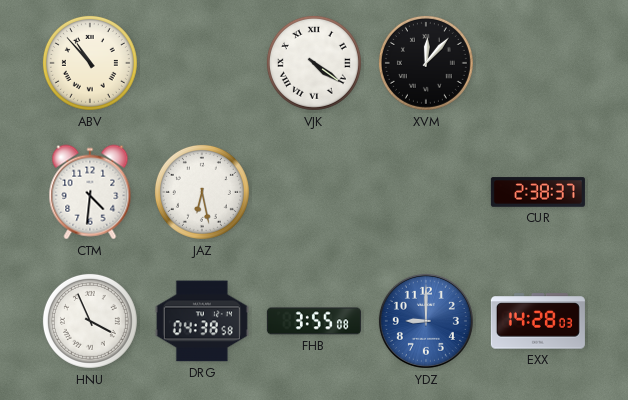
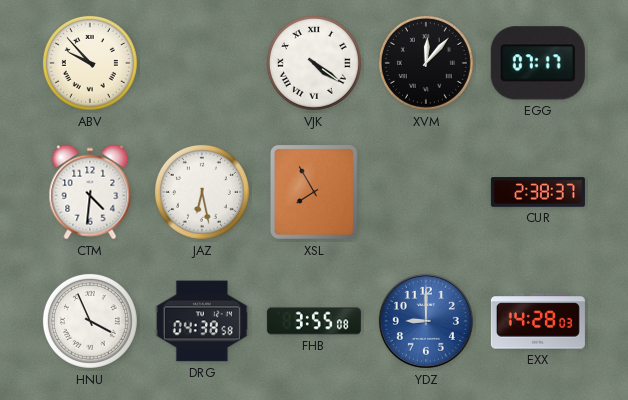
ABV: 10:53 -> 9:53 (90, 63)
EGG: none -> 07:17 (538, 63)
XSL: none -> 7:55 (314, 193)
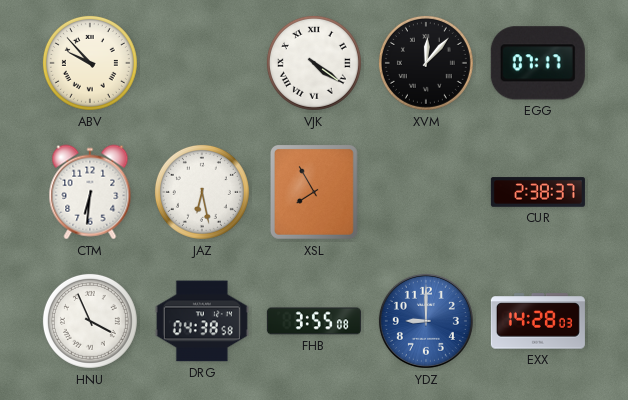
CTM: 4:31 -> 6:31 (90, 192)
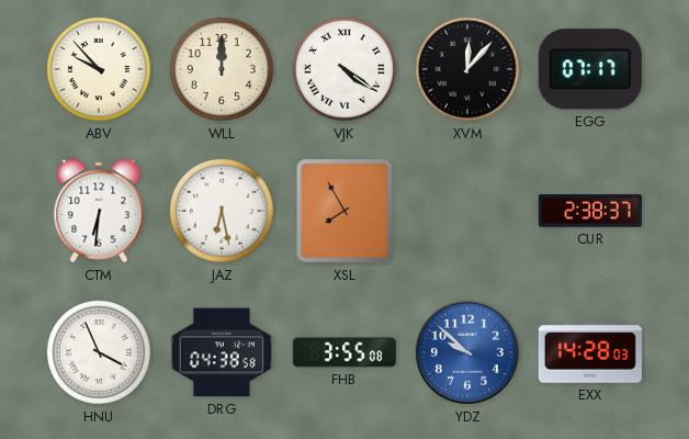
WLL: none -> 12:00 (222, 69)
YDZ: 9:00 -> 9:52 (467, 352)
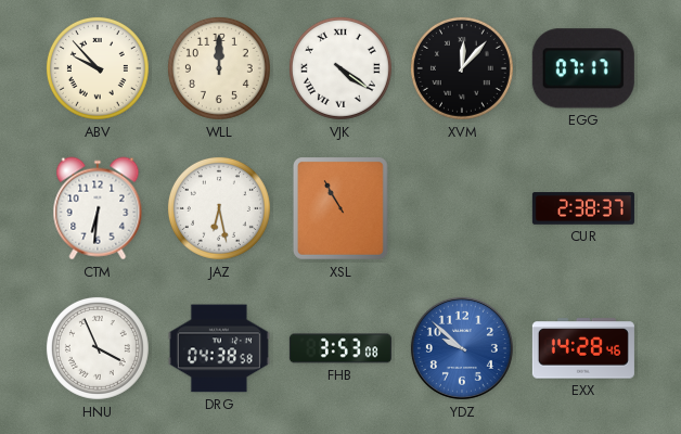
XSL: 7:55 -> 10:55 (340, 209)
FHB: 3:55 -> 3:53 (340, 348)
EXX: 14:28:03 -> 14:28:46 (583, 348)
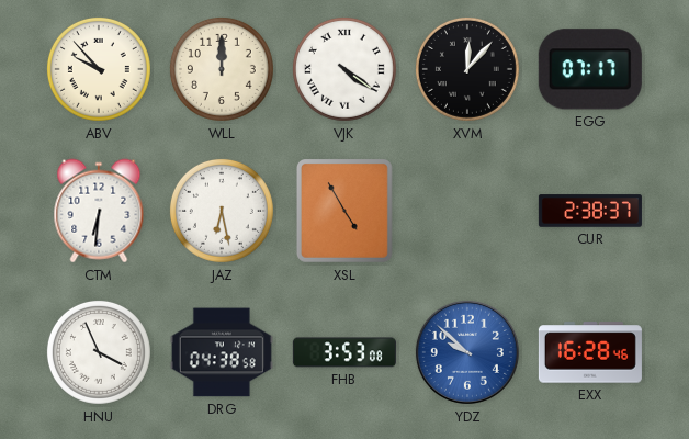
XSL: 10:55 -> 4:55 (344, 212)
EXX: 14:28 -> 16:28 (590, 352)
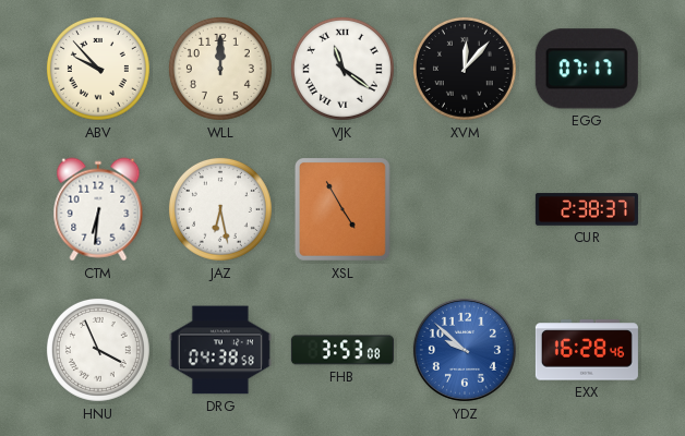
VJK: 4:21 -> 11:21 (342, 69)
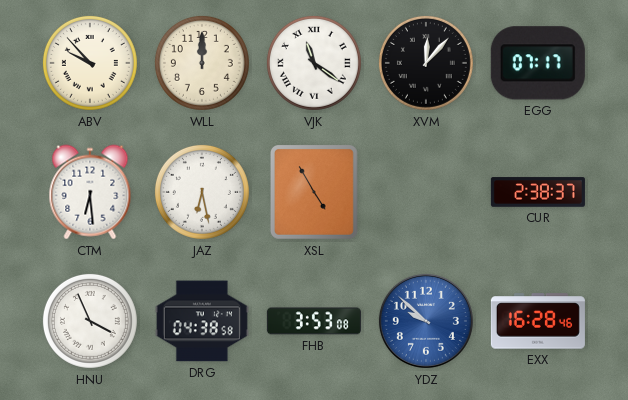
CTM: 6:31 -> 6:29 (90, 192)
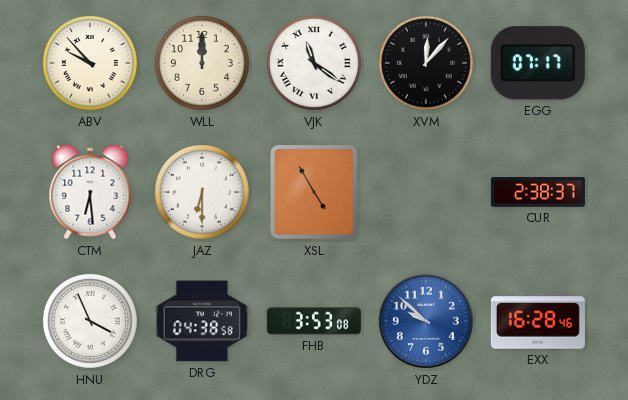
JAZ: 6:28 -> 6:30 (202, 192)
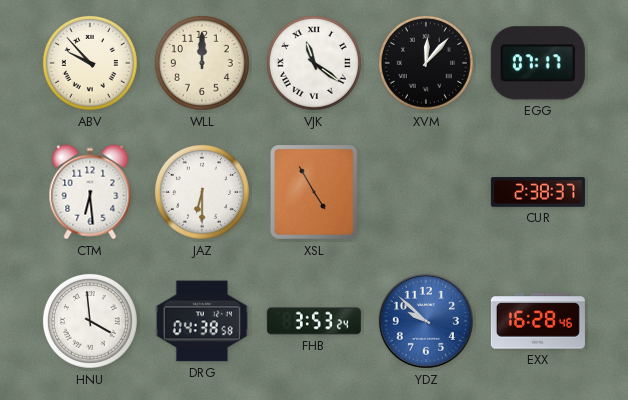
HNU: 3:56 -> 3:59 (90, 321)
FHB: 3:53:08 -> 3:53:24 (314, 321)
